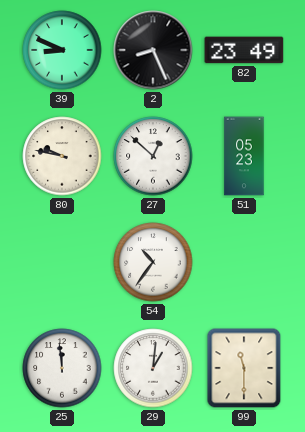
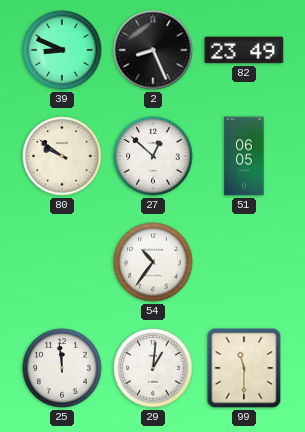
80: 9:47 -> 9:51 (62, 156)
51: 05:23 -> 06:05 (244, 156)
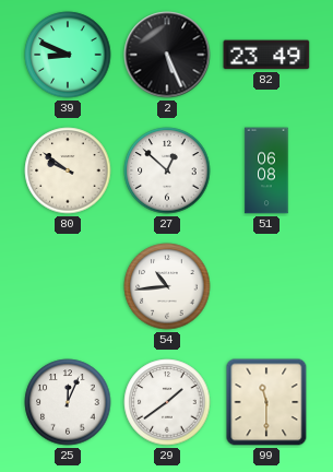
2: 8:26 -> 5:26 (167, 55)
51: 06:05 -> 06:08 (266, 170)
54: 10:36 -> 10:44 (167, 286)
25: 11:59 -> 12:04 (68, 402)
29: 1:01 -> 1:39 (167, 402)
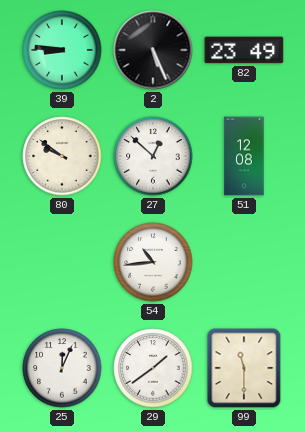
39: 8:49 -> 8:46 (62, 50)
51: 06:08 -> 12:08 (244, 156)
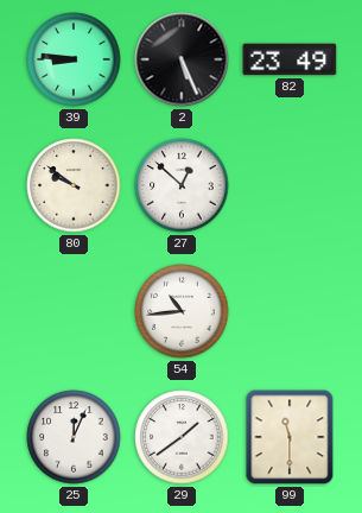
51: 12:08 -> none (244, 156)
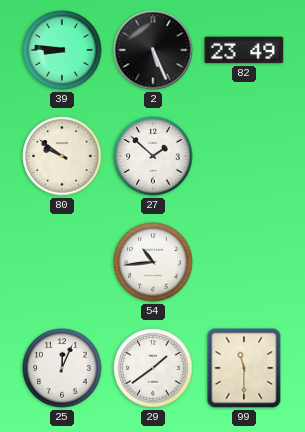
27: 12:52 -> 1:52 (153, 156)
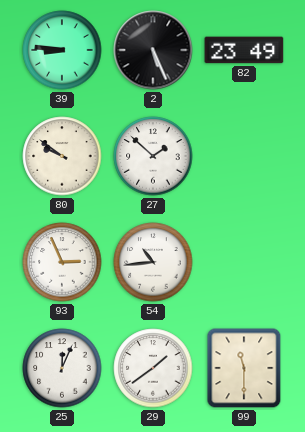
93: none -> 2:56 (62, 262)
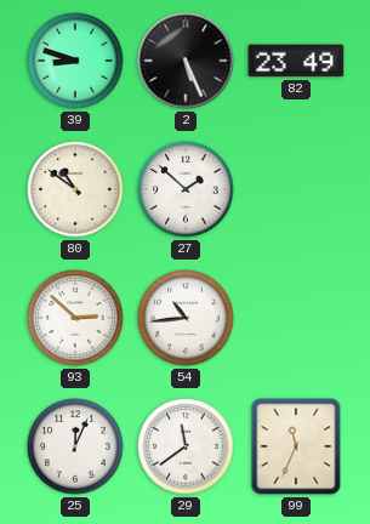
39: 8:46 -> 8:48 (75, 61)
80: 9:51 -> 10:51 (75, 189)
93: 2:56 -> 2:52 (75, 318)
29: 1:39 -> 11:39 (186, 446)
99: 11:30 -> 11:34 (296, 446)
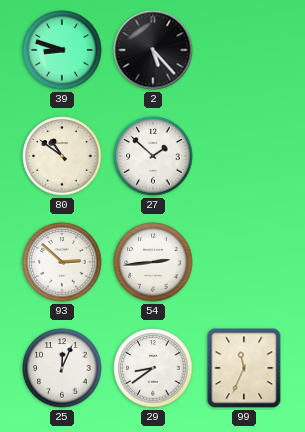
2: 5:26 -> 5:23 (153, 50)
82: 23:49 -> none (296, 61)
54: 10:44 -> 2:44 (153, 262)
29: 11:39 -> 8:39 (153, 368)
